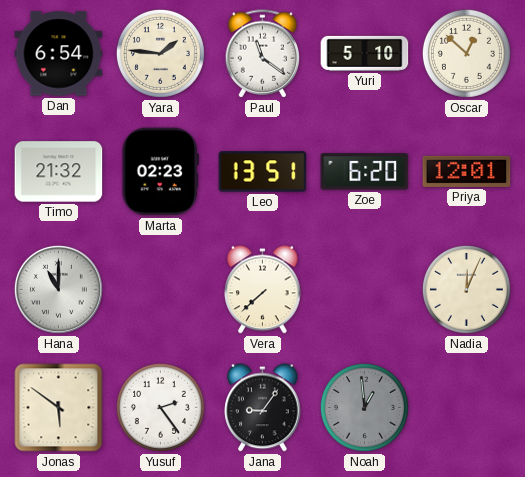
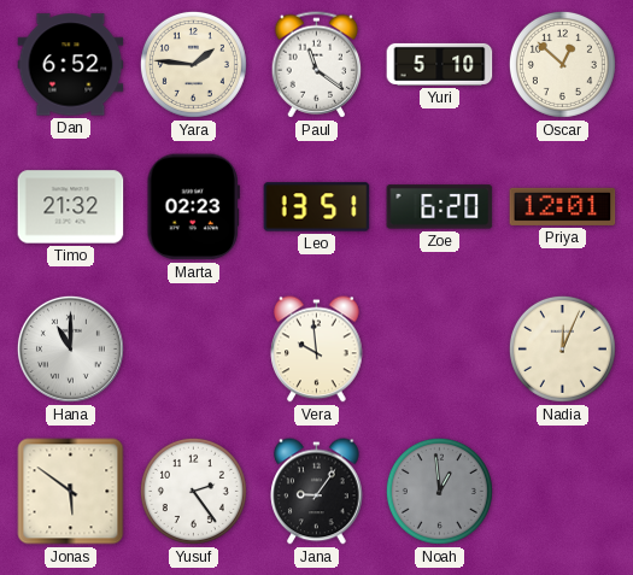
Dan: 6:54 -> 6:52 (71, 65)
Vera: 7:38 -> 9:59 (317, 350)
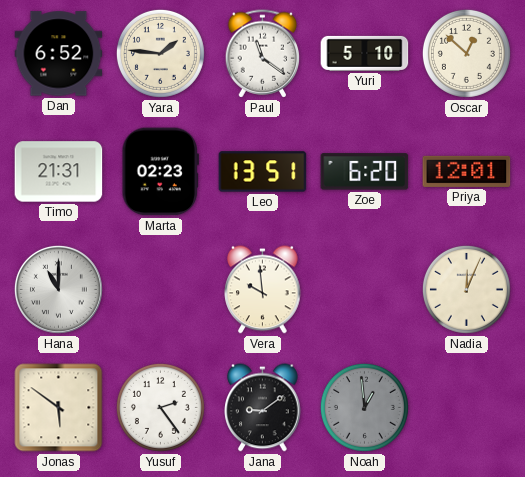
Timo: 21:32 -> 21:31 (59, 172)
Jana: 9:06 -> 9:09 (263, 408)
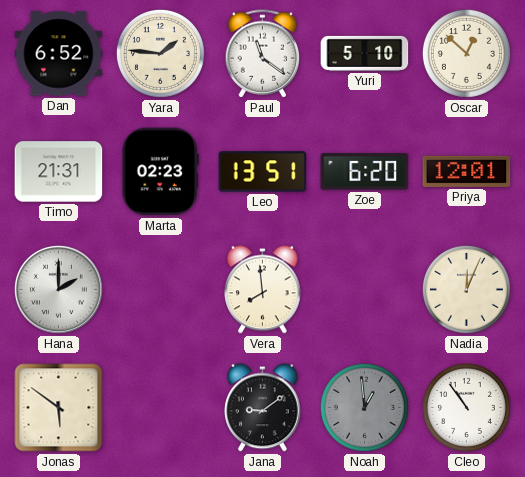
Hana: 11:00 -> 2:00 (58, 289)
Vera: 9:59 -> 7:59 (263, 290)
Yusuf: 2:24 -> none (160, 407)
Cleo: none -> 10:54 (466, 407)
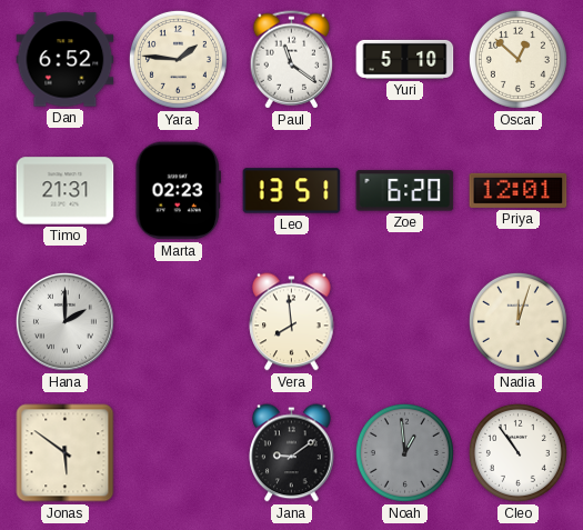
Nadia: 12:04 -> 12:03 (517, 321)
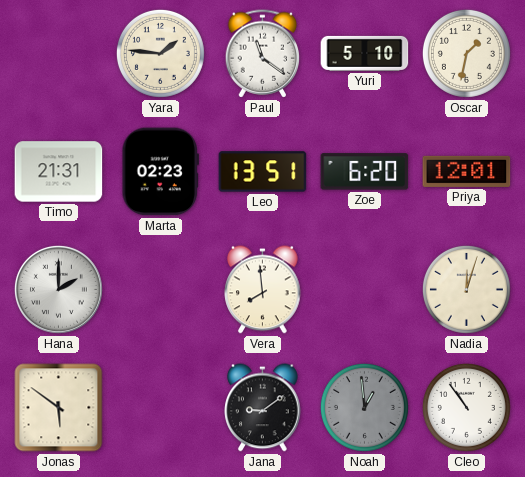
Dan: 6:52 -> none (66, 60)
Oscar: 12:52 -> 1:32 (466, 53)
